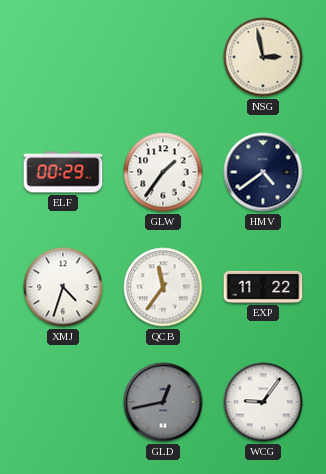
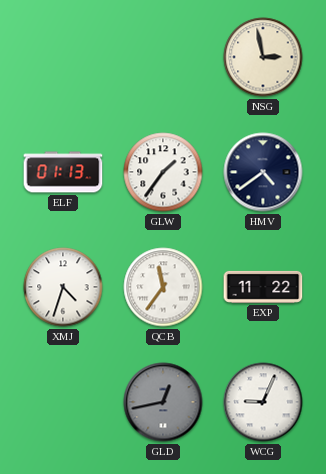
ELF: 00:29 -> 01:13 (63, 172)
WCG: 9:06 -> 9:04 (263, 402)
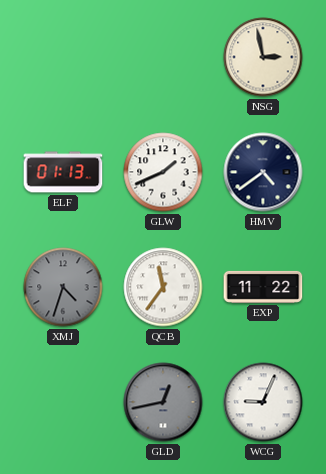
GLW: 1:36 -> 1:41 (163, 172)
XMJ dial: white -> grey (63, 287)
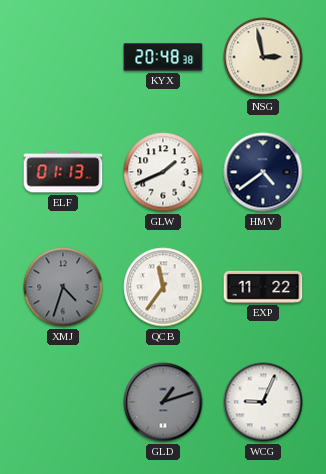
KYX: none -> 20:48 (163, 57)
GLD: 12:43 -> 1:12 (163, 402)
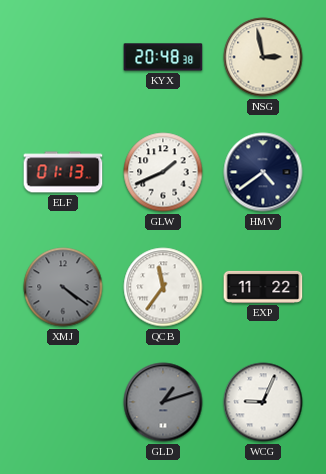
XMJ: 4:33 -> 4:21 (63, 287)
